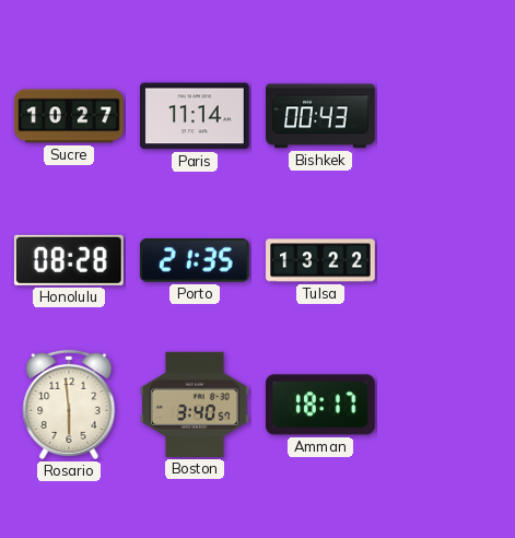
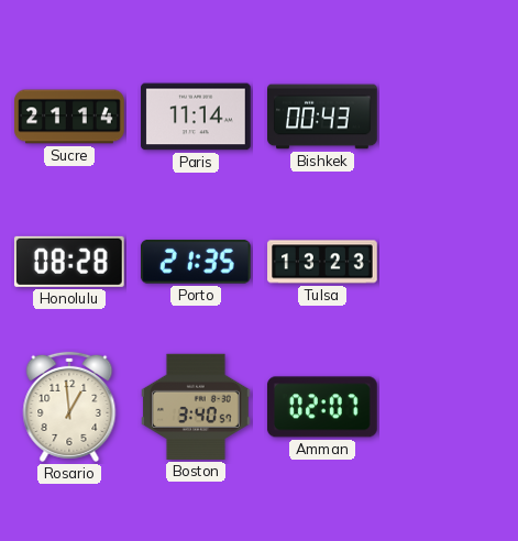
Sucre: 10:27 -> 21:14 (69, 117)
Tulsa: 13:22 -> 13:23 (322, 262)
Rosario: 5:59 -> 12:59 (69, 407)
Amman: 18:17 -> 02:07 (322, 407)
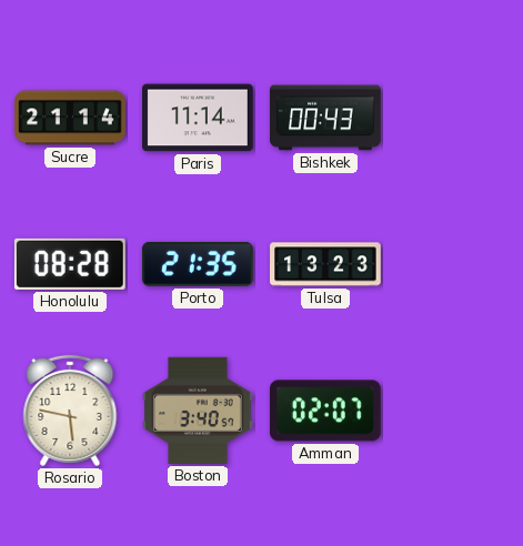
Rosario: 12:59 -> 5:47 (70, 411)
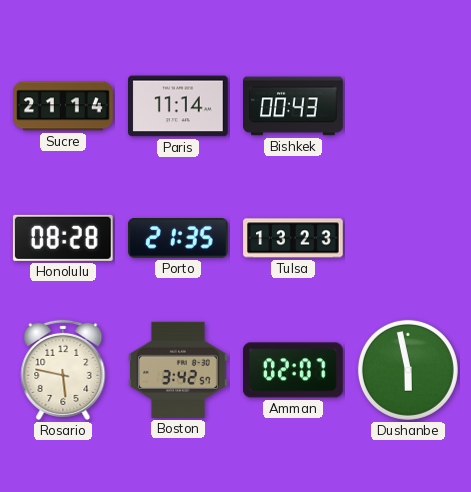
Boston: 3:40 -> 3:42 (179, 370)
Dushanbe: none -> 5:58 (408, 370)
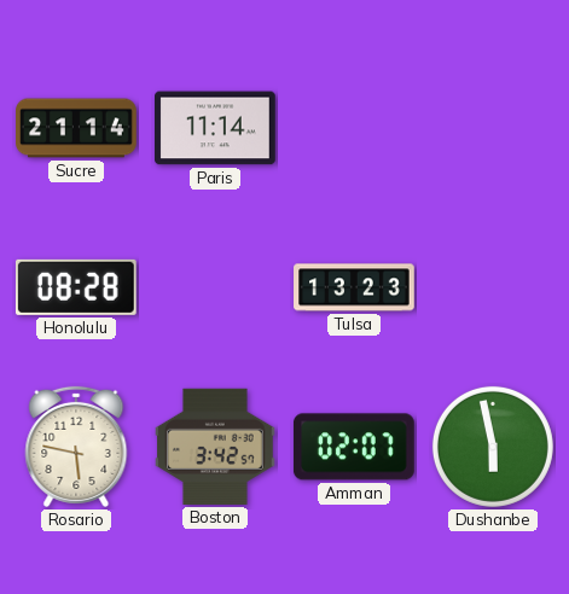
Bishkek: 00:43 -> none (293, 106)
Porto: 21:35 -> none (178, 239)
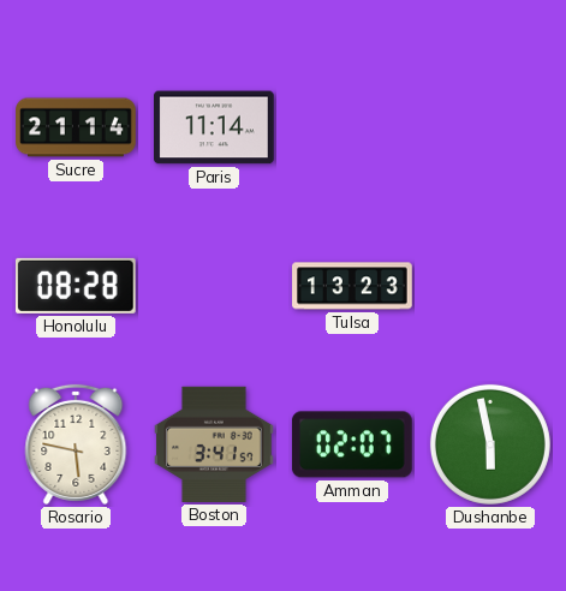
Boston: 3:42 -> 3:41 (215, 444)
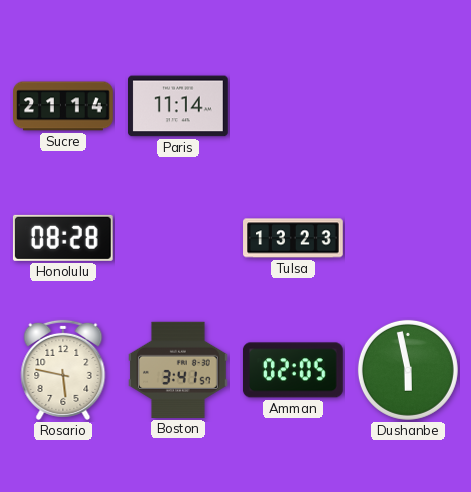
Amman: 02:07 -> 02:05 (293, 370)
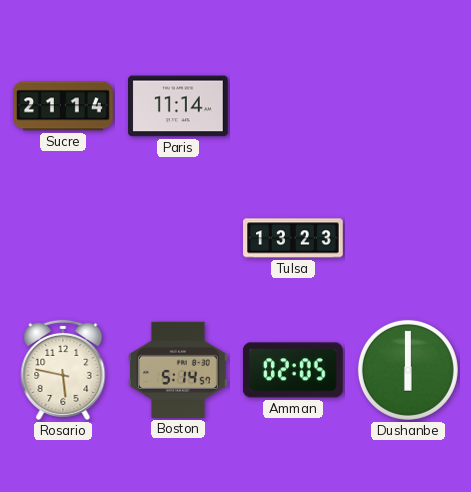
Honolulu: 08:28 -> none (63, 238)
Boston: 3:41 -> 5:14 (179, 370)
Dushanbe: 5:58 -> 6:00 (408, 370)
